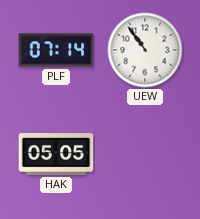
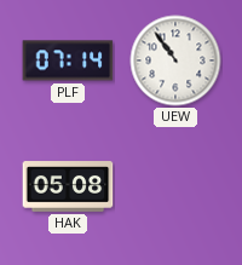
HAK: 05:05 -> 05:08 (68, 186)
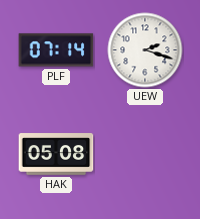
UEW: 10:54 -> 2:18 (145, 50)
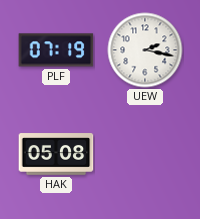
PLF: 07:14 -> 07:19 (56, 50)
UEW: 2:18 -> 2:17 (145, 50)
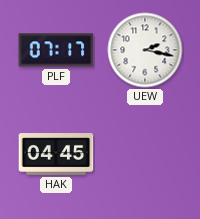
PLF: 07:19 -> 07:17 (56, 50)
HAK: 05:08 -> 04:45 (56, 154)
